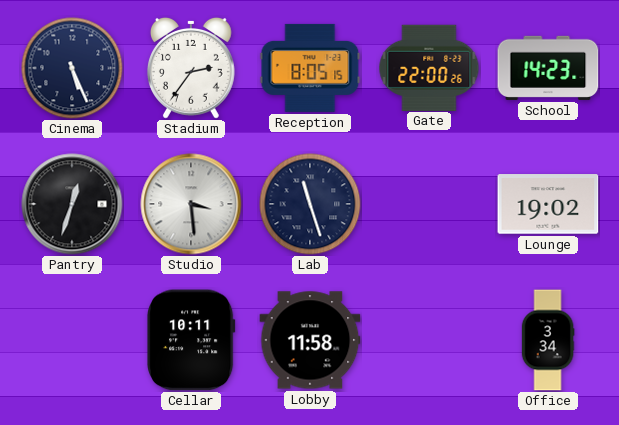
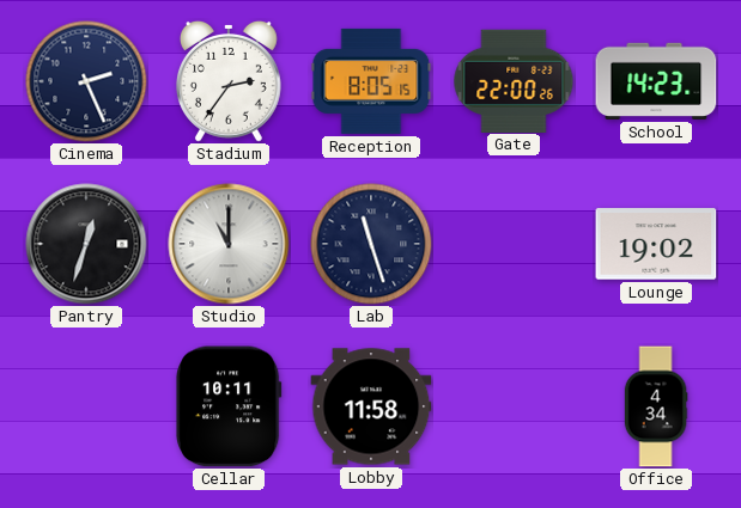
Cinema: 5:26 -> 2:26 (86, 81)
Studio: 3:29 -> 11:00 (229, 244)
Office: 3:34 -> 4:34 (656, 406)
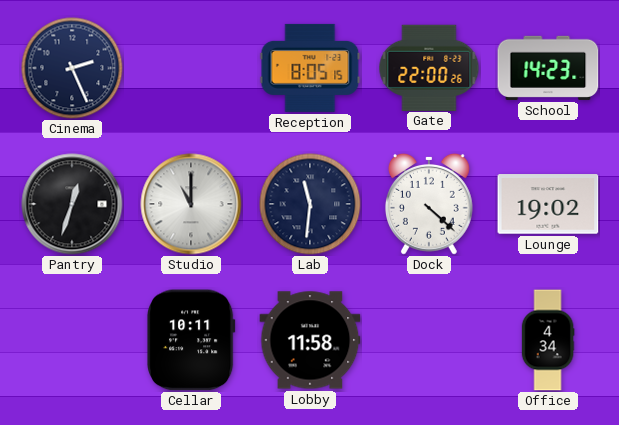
Stadium: 2:36 -> none (229, 81)
Lab: 11:27 -> 11:31 (310, 204)
Dock: none -> 4:22 (429, 204)
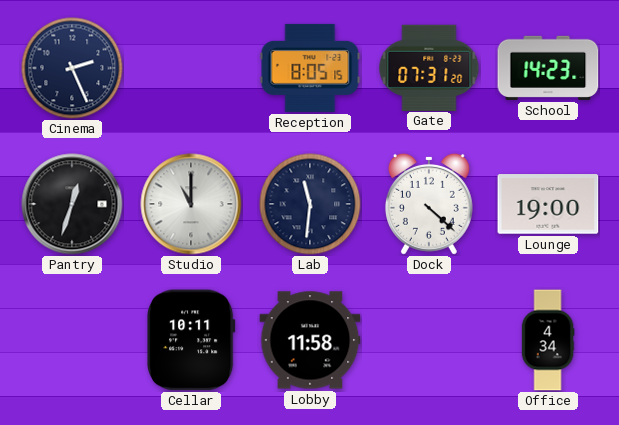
Gate: 22:00 -> 07:31 (429, 67)
Lounge: 19:02 -> 19:00 (548, 204)
